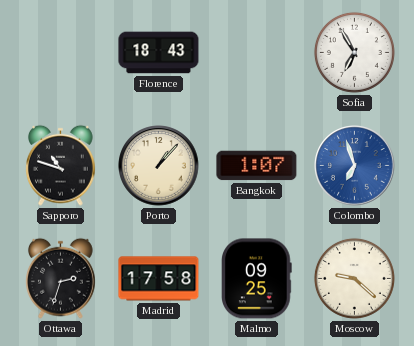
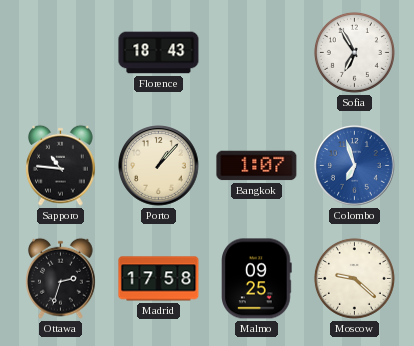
Sapporo: 10:48 -> 10:46 (61, 165)
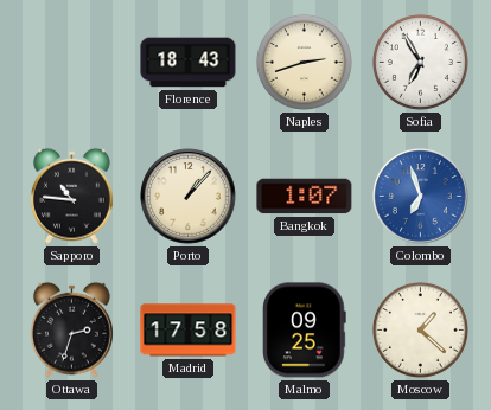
Naples: none -> 2:42 (304, 62)
Moscow: 9:22 -> 1:22 (420, 329)
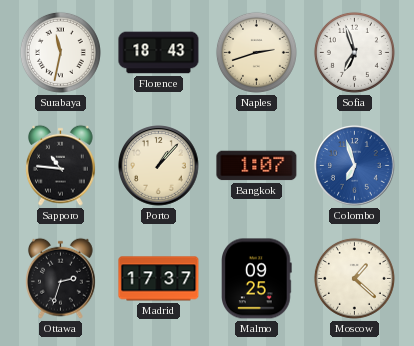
Surabaya: none -> 11:32 (60, 52)
Sofia: 6:55 -> 6:57 (354, 52)
Madrid: 17:58 -> 17:37 (159, 279)
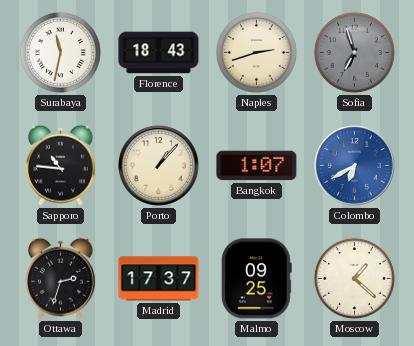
Sofia dial: white -> grey (354, 52)
Colombo: 6:57 -> 6:40 (355, 166)
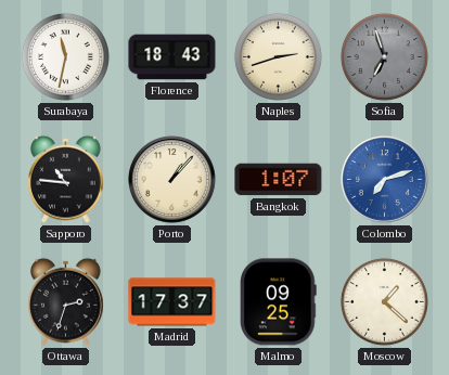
Colombo: 6:40 -> 7:12 (385, 180)
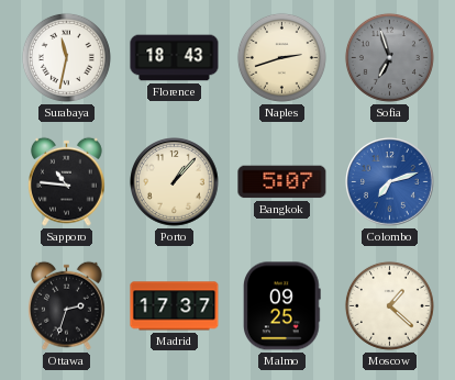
Bangkok: 1:07 -> 5:07 (282, 182)
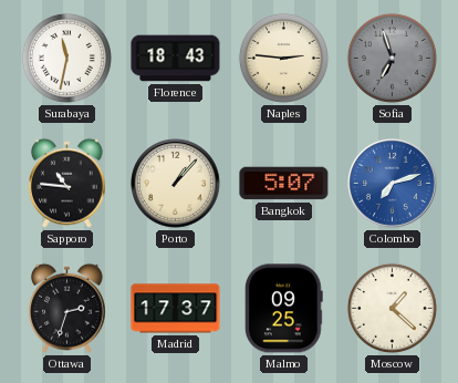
Naples: 2:42 -> 2:46 (283, 58)
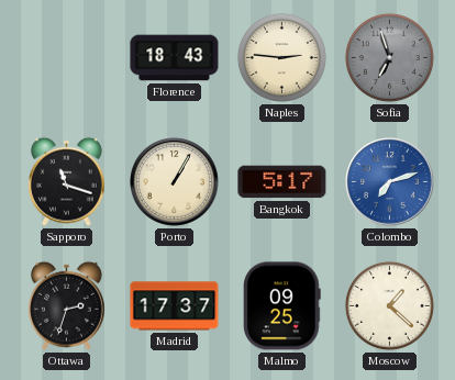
Surabaya: 11:32 -> none (66, 58)
Sapporo: 10:46 -> 11:18 (67, 181)
Porto: 1:07 -> 1:05 (175, 182)
Bangkok: 5:07 -> 5:17 (282, 182)
